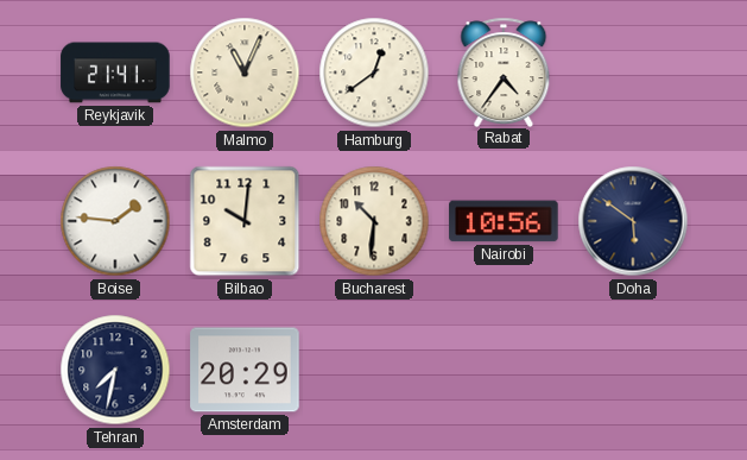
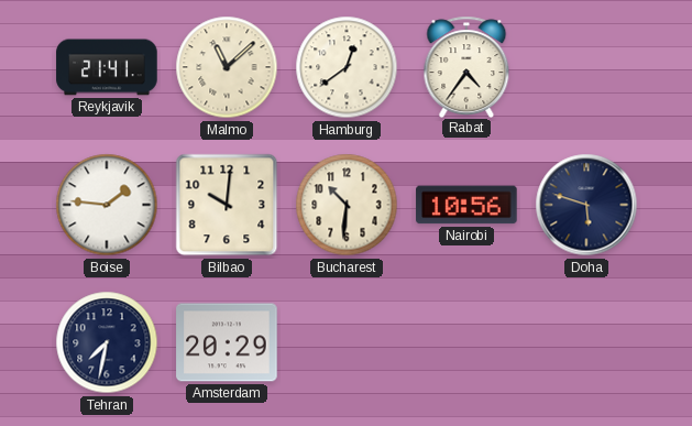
Malmo: 11:04 -> 11:08 (227, 67)
Doha: 5:51 -> 5:48 (586, 205)
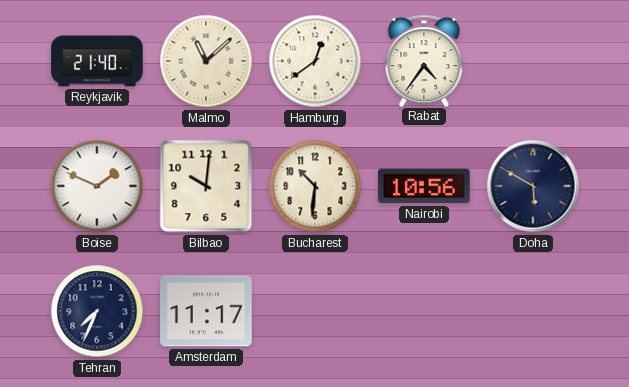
Reykjavik: 21:41 -> 21:40 (97, 61)
Boise: 1:46 -> 1:49 (97, 186)
Doha: 5:48 -> 5:50 (533, 186)
Tehran: 7:32 -> 7:34 (97, 311)
Amsterdam: 20:29 -> 11:17 (206, 311)
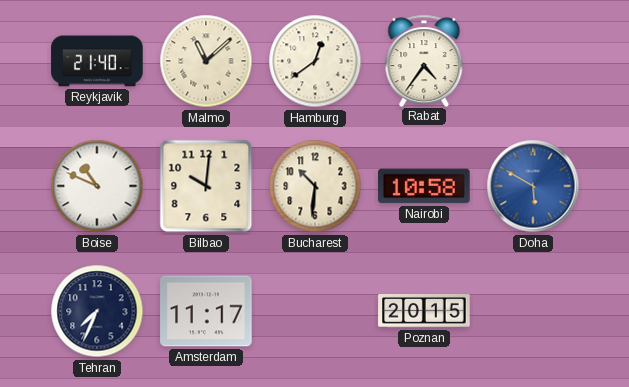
Boise: 1:49 -> 10:49 (97, 186)
Nairobi: 10:56 -> 10:58 (424, 186)
Doha dial: navy -> blue (533, 186)
Poznan: none -> 20:15 (424, 312)
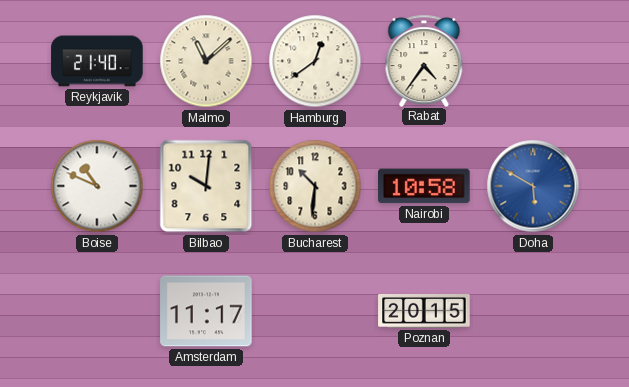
Tehran: 7:34 -> none (97, 311)
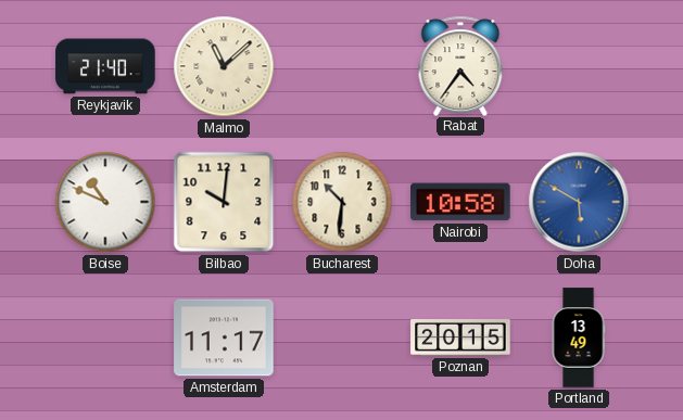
Hamburg: 12:39 -> none (315, 61)
Portland: none -> 13:49 (579, 338)
